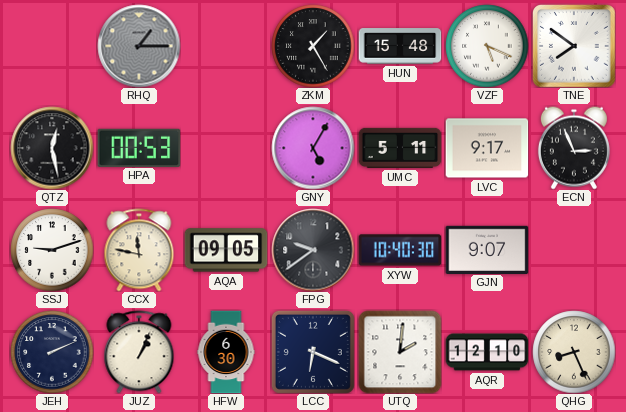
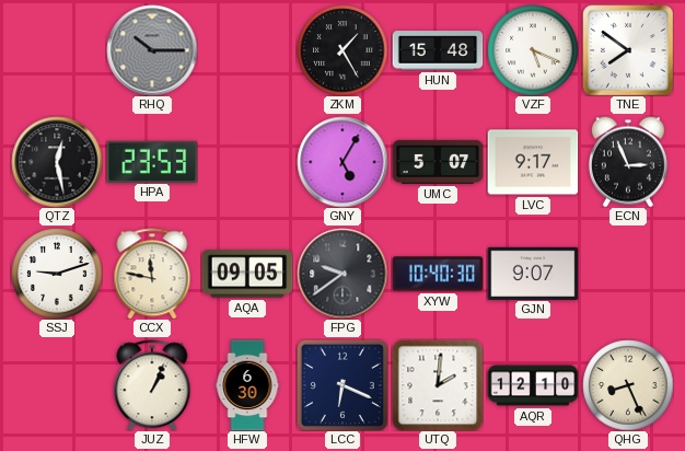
RHQ: 1:15 -> 10:15 (152, 50)
HPA: 00:53 -> 23:53 (152, 161)
UMC: 5:11 -> 5:07 (438, 162)
JEH: 2:11 -> none (52, 352)
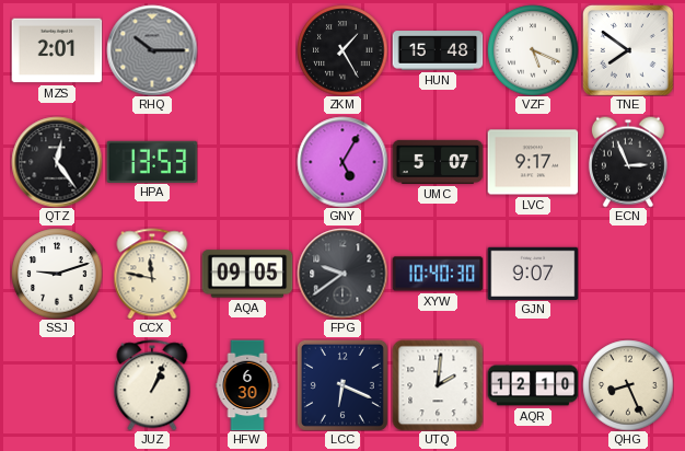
MZS: none -> 2:01 (57, 50)
QTZ: 12:28 -> 12:24 (57, 162)
HPA: 23:53 -> 13:53 (152, 161)
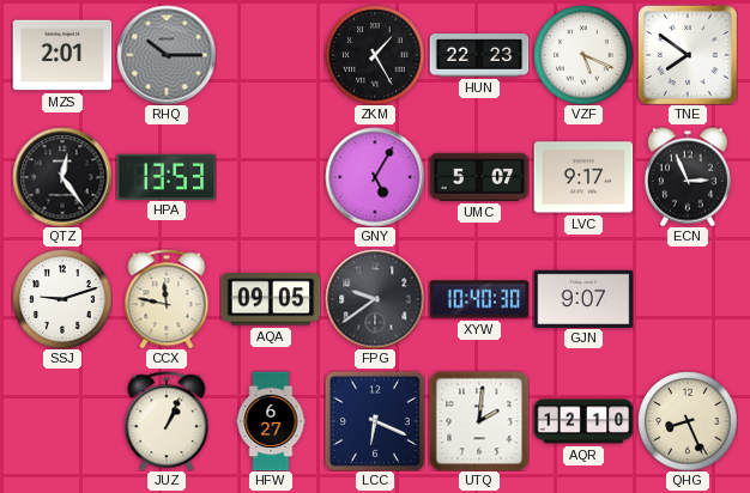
HUN: 15:48 -> 22:23 (479, 55)
HFW: 6:30 -> 6:27 (271, 421)
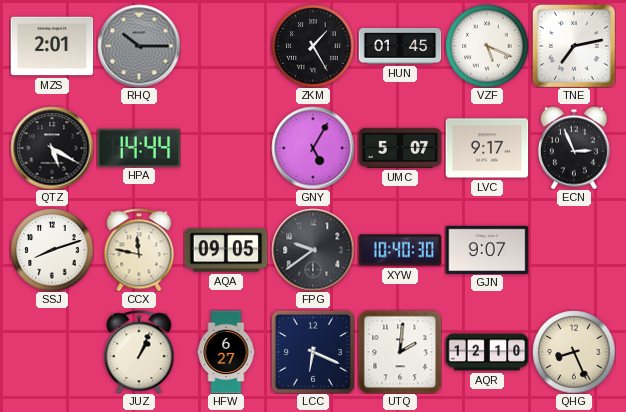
HUN: 22:23 -> 01:45 (400, 46)
TNE: 7:51 -> 7:13 (574, 46)
QTZ: 12:24 -> 5:20 (52, 148)
HPA: 13:53 -> 14:44 (139, 147)
SSJ: 9:12 -> 8:12 (52, 250)
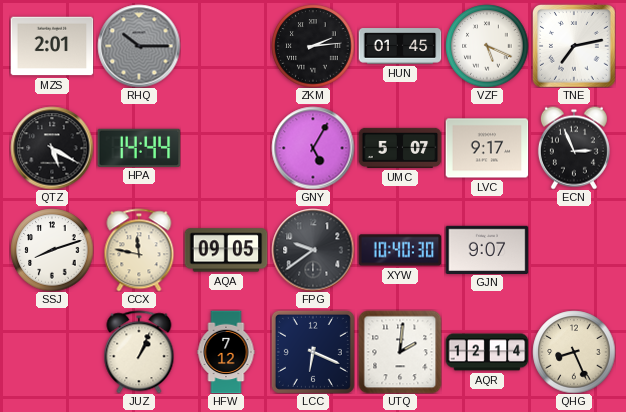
ZKM: 1:25 -> 2:14 (313, 46)
HFW: 6:27 -> 7:12 (226, 352)
AQR: 12:10 -> 12:14 (487, 352)
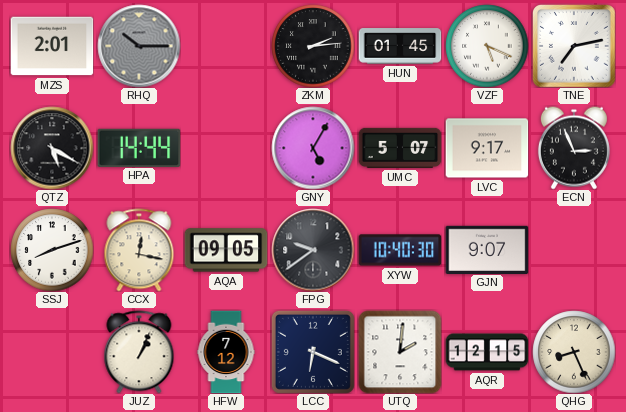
CCX: 11:47 -> 12:17 (139, 250)
AQR: 12:14 -> 12:15 (487, 352)
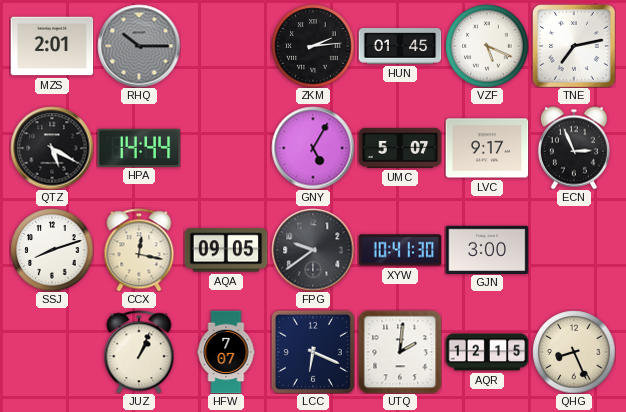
XYW: 10:40 -> 10:41 (400, 250)
GJN: 9:07 -> 3:00 (487, 249)
HFW: 7:12 -> 7:07 (226, 352)
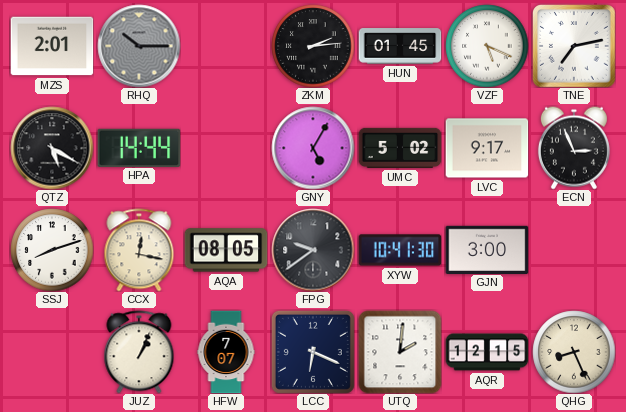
UMC: 5:07 -> 5:02 (400, 148)
AQA: 09:05 -> 08:05 (226, 250)
